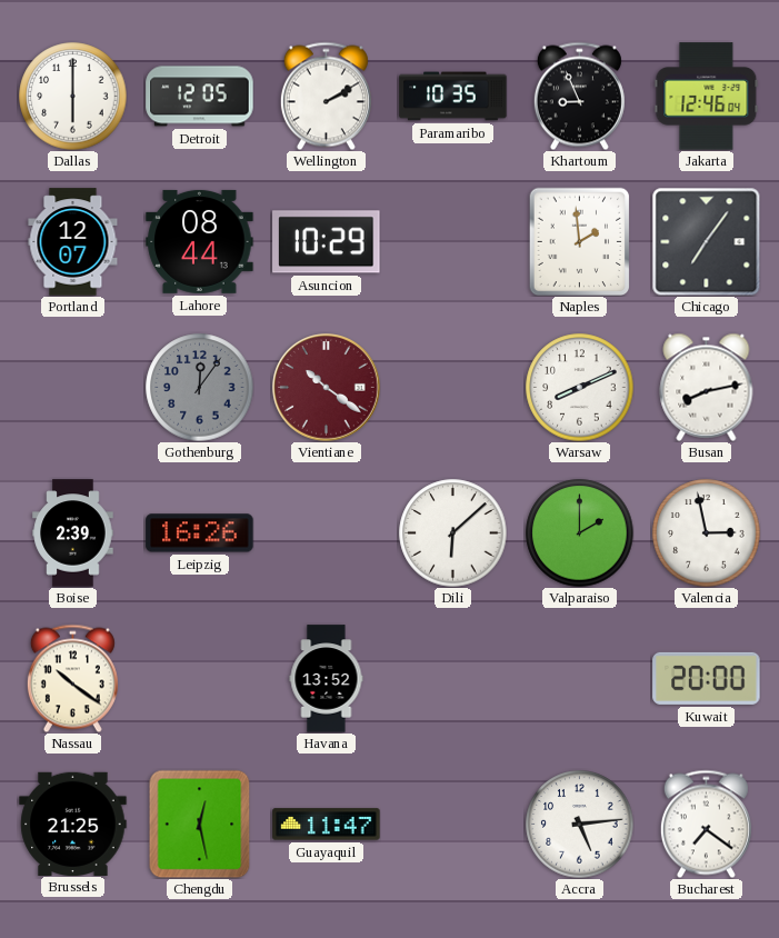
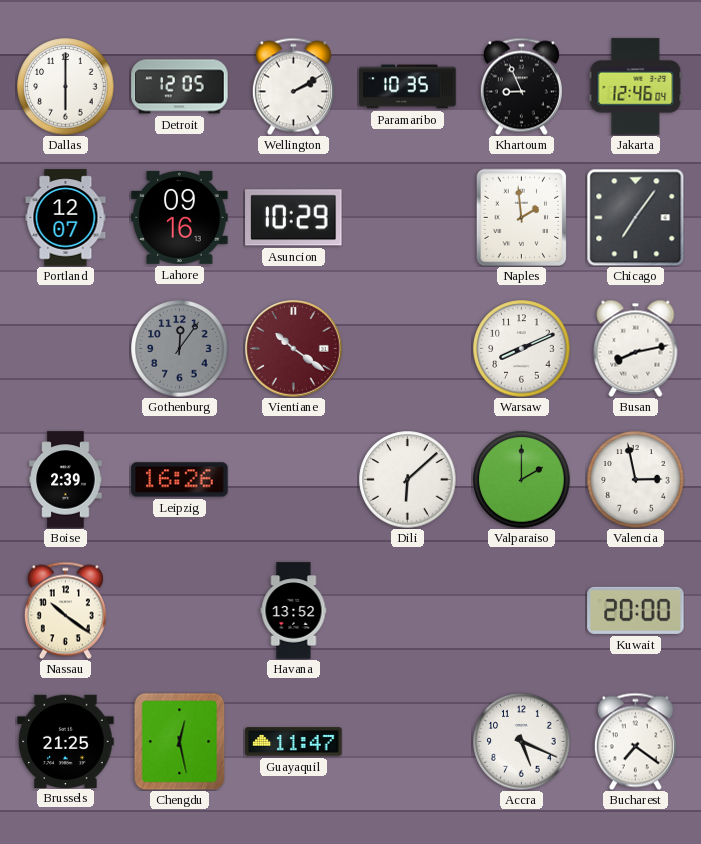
Lahore: 08:44 -> 09:16 (180, 217)
Accra: 5:14 -> 5:19 (522, 742)
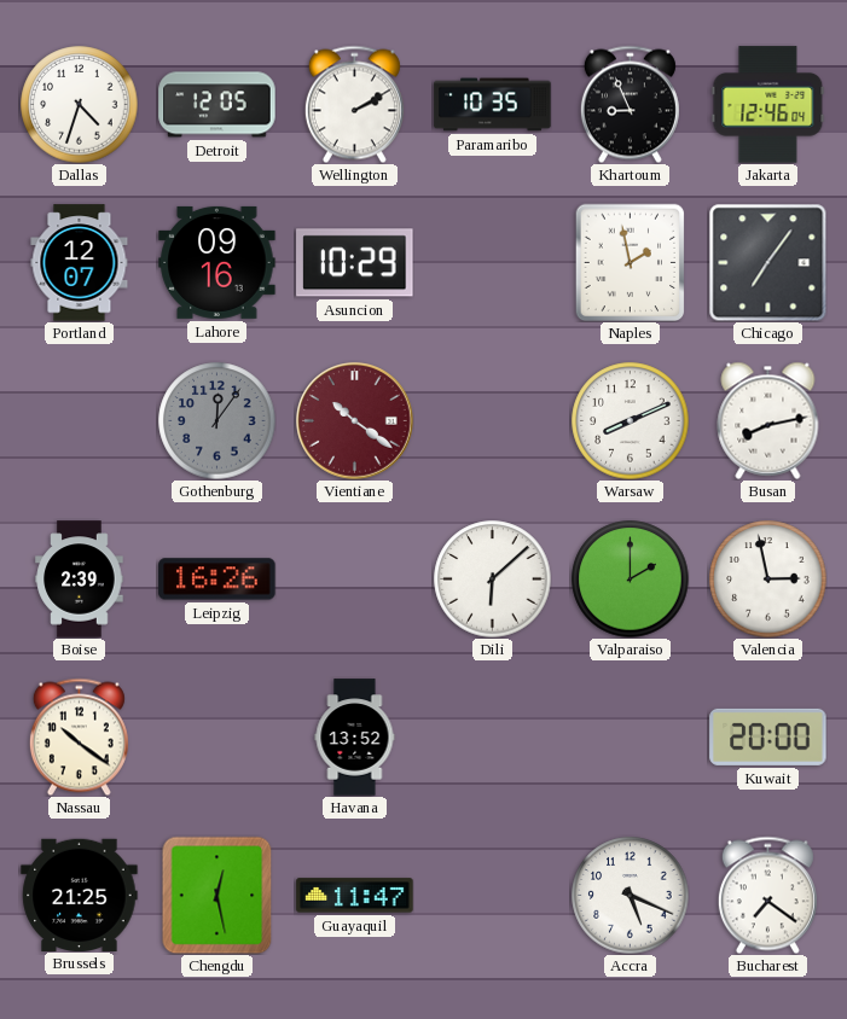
Dallas: 6:00 -> 4:33 (80, 105)
Naples: 1:59 -> 1:58 (631, 262)
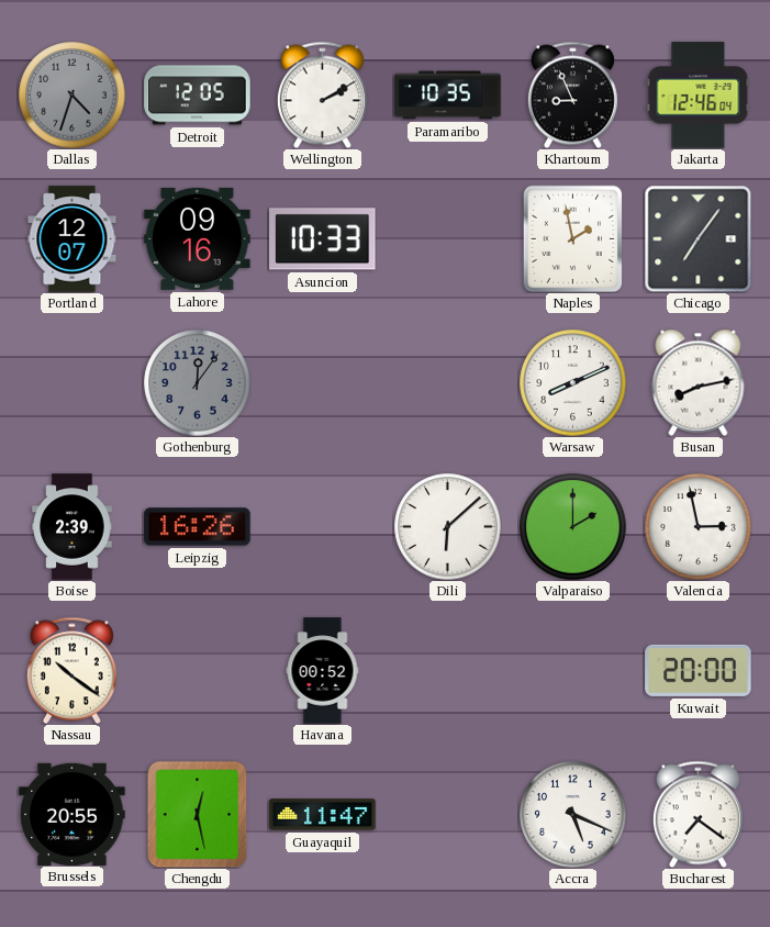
Dallas dial: white -> grey (72, 96)
Asuncion: 10:29 -> 10:33 (323, 239)
Vientiane: 10:21 -> none (355, 421)
Havana: 13:52 -> 00:52 (323, 671)
Brussels: 21:25 -> 20:55 (72, 814)
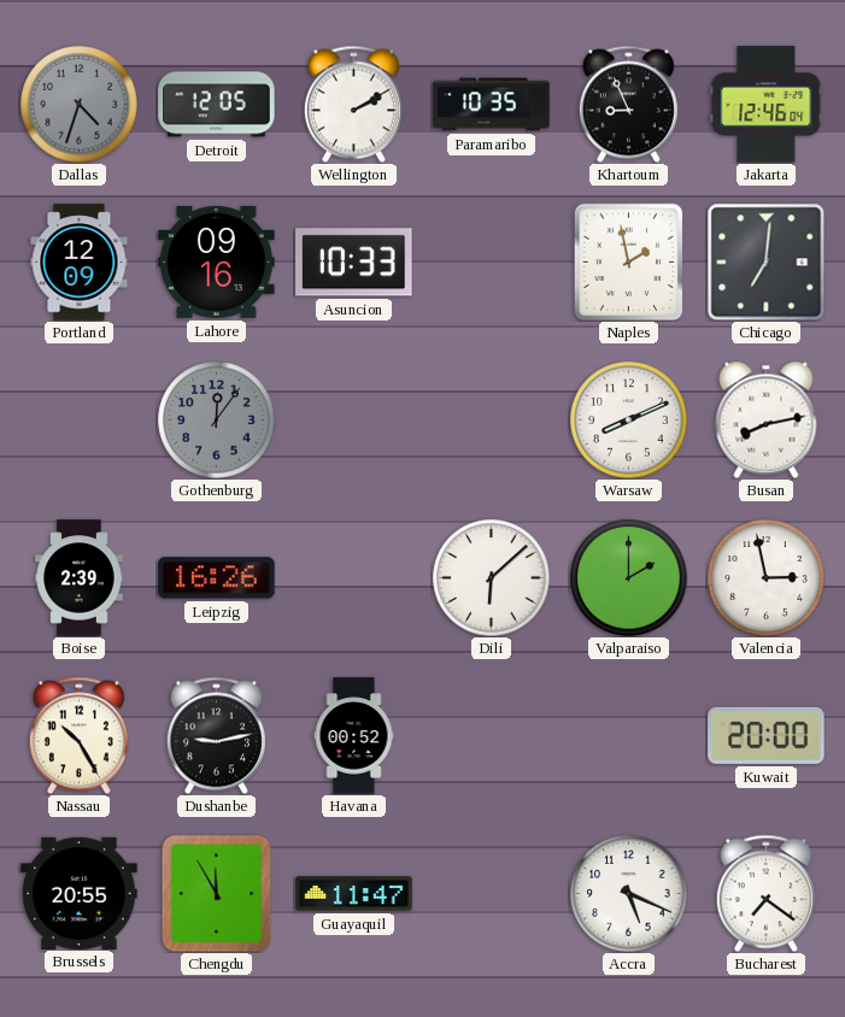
Portland: 12:07 -> 12:09 (80, 263)
Chicago: 7:06 -> 7:01 (765, 261)
Nassau: 10:21 -> 10:25 (78, 735)
Dushanbe: none -> 9:13 (216, 735)
Chengdu: 12:28 -> 11:55 (217, 893)
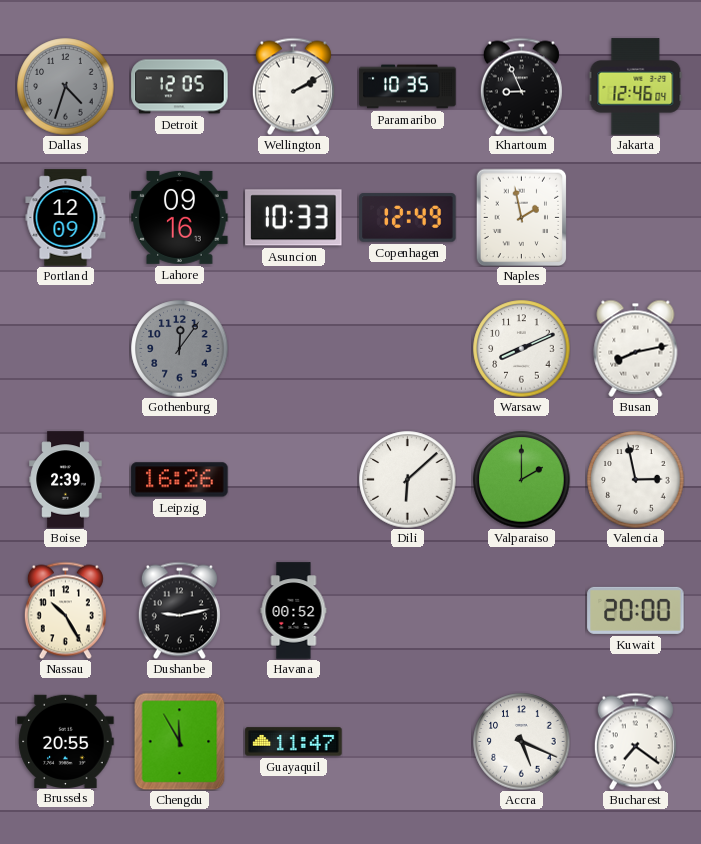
Copenhagen: none -> 12:49 (408, 218)
Chicago: 7:01 -> none (765, 261)
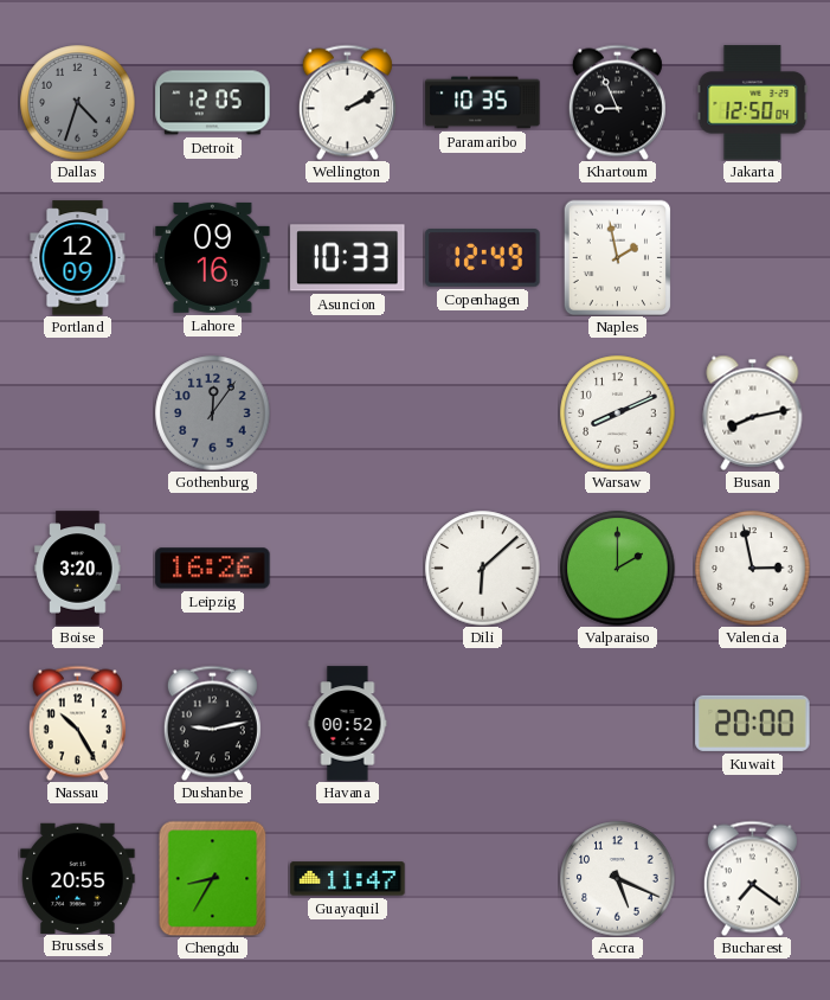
Jakarta: 12:46 -> 12:50 (753, 103)
Boise: 2:39 -> 3:20 (78, 569)
Chengdu: 11:55 -> 8:35 (213, 878)
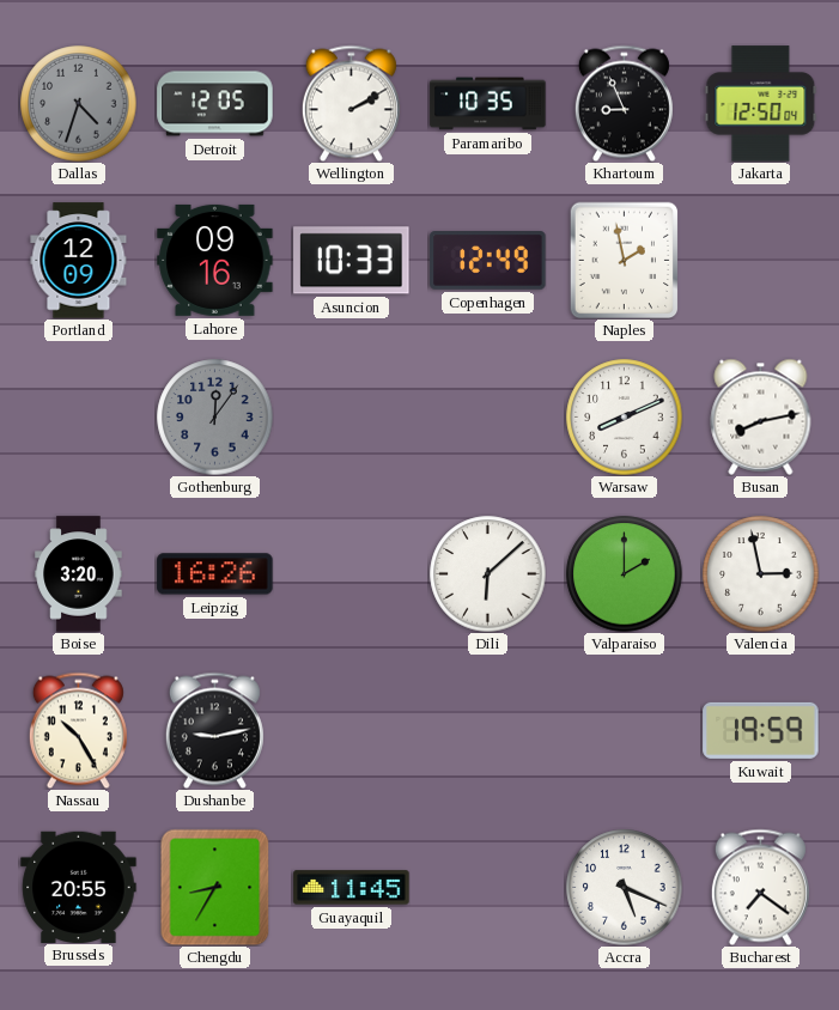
Havana: 00:52 -> none (348, 724)
Kuwait: 20:00 -> 19:59 (761, 730)
Guayaquil: 11:47 -> 11:45 (352, 888)
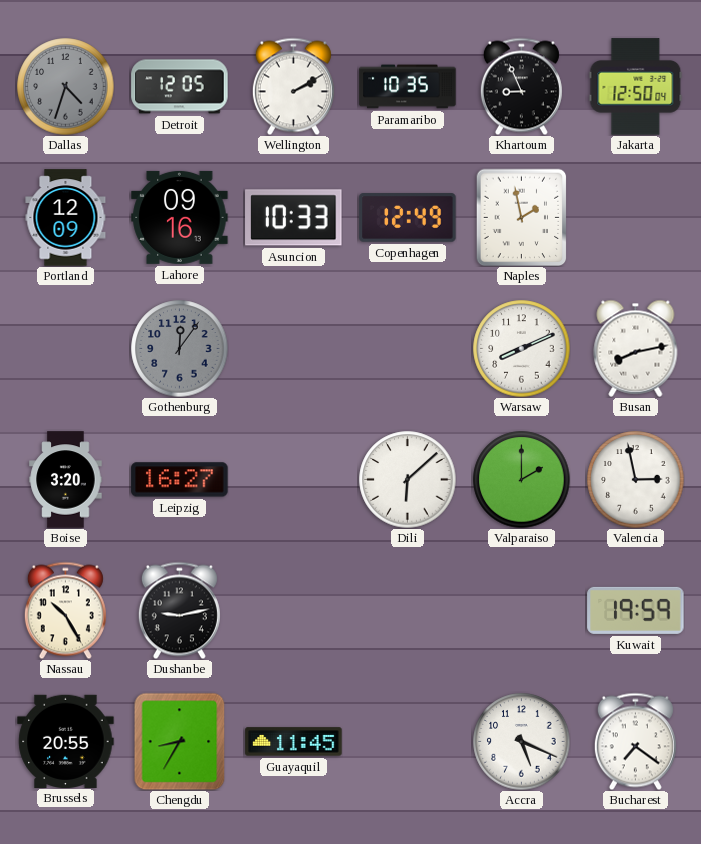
Leipzig: 16:26 -> 16:27 (180, 480)
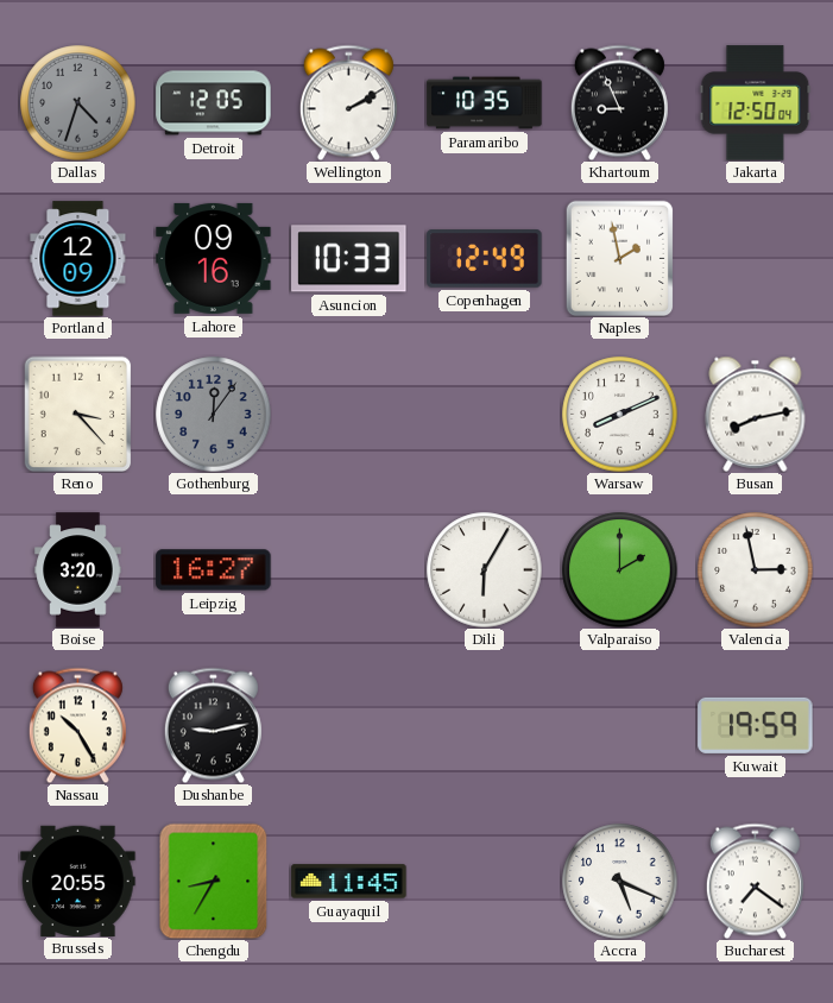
Reno: none -> 3:23 (78, 414)
Dili: 6:08 -> 6:05 (485, 570)
